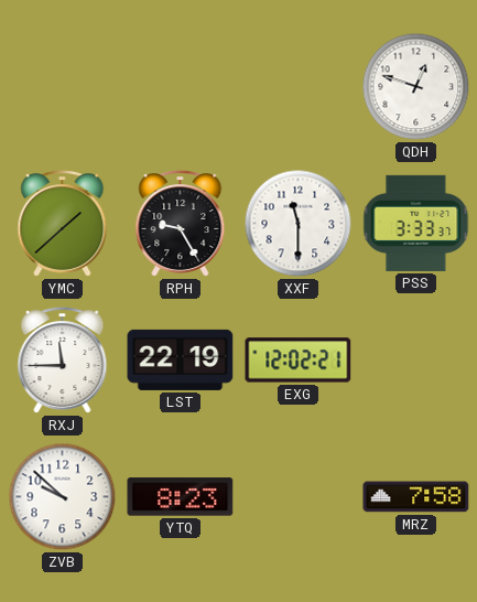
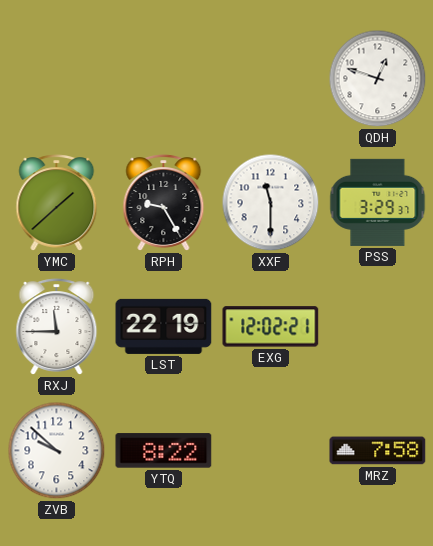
PSS: 3:33 -> 3:29 (378, 202)
YTQ: 8:23 -> 8:22 (164, 451)
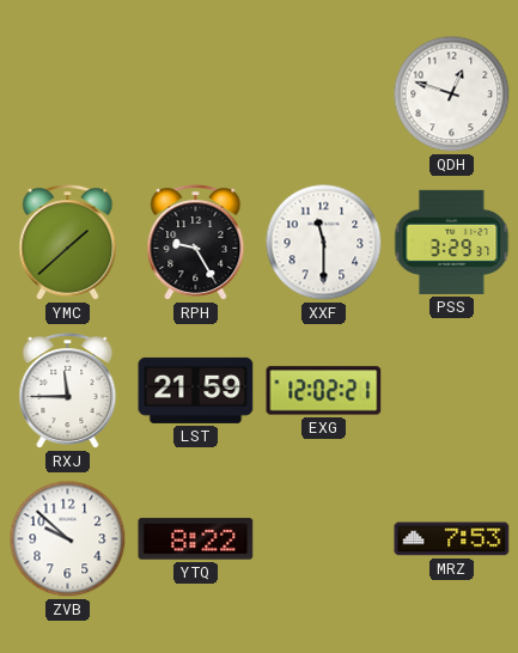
LST: 22:19 -> 21:59 (196, 390)
MRZ: 7:58 -> 7:53 (452, 539)
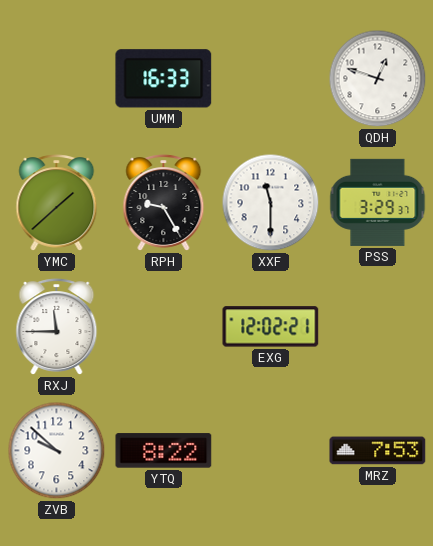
UMM: none -> 16:33 (164, 79)
LST: 21:59 -> none (196, 390)
